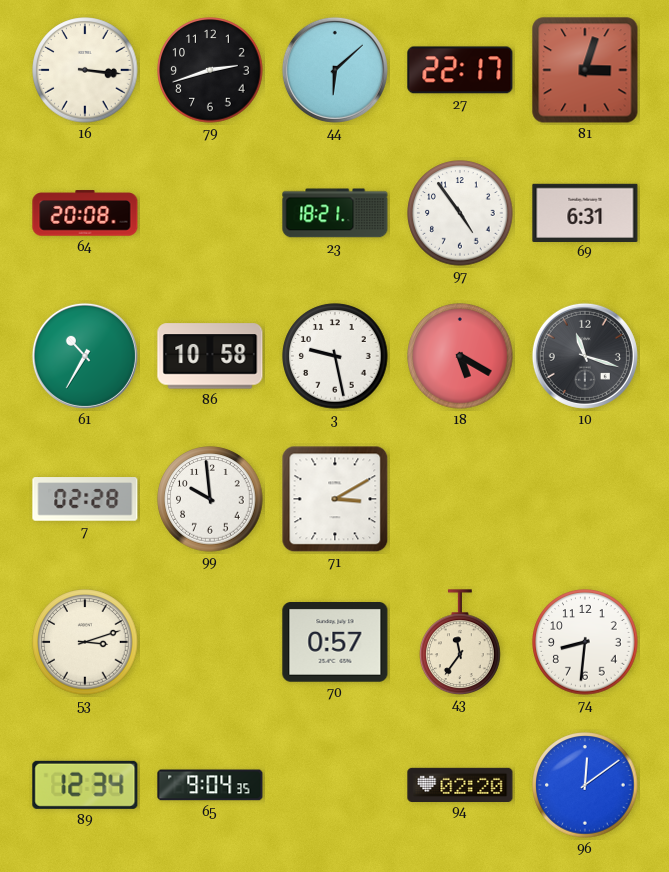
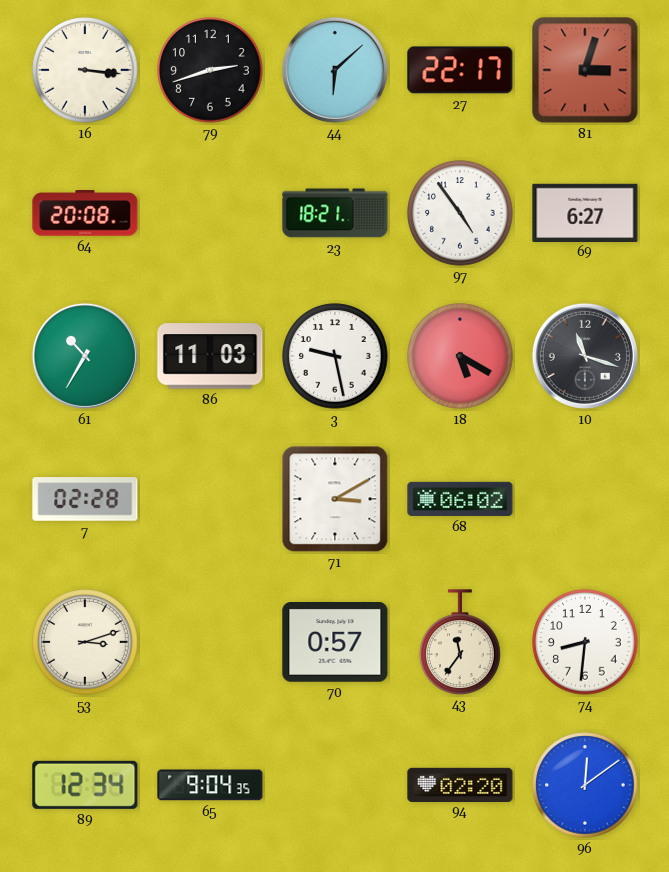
69: 6:31 -> 6:27 (585, 212)
86: 10:58 -> 11:03 (210, 356)
99: 9:59 -> none (210, 499)
68: none -> 06:02 (460, 499)
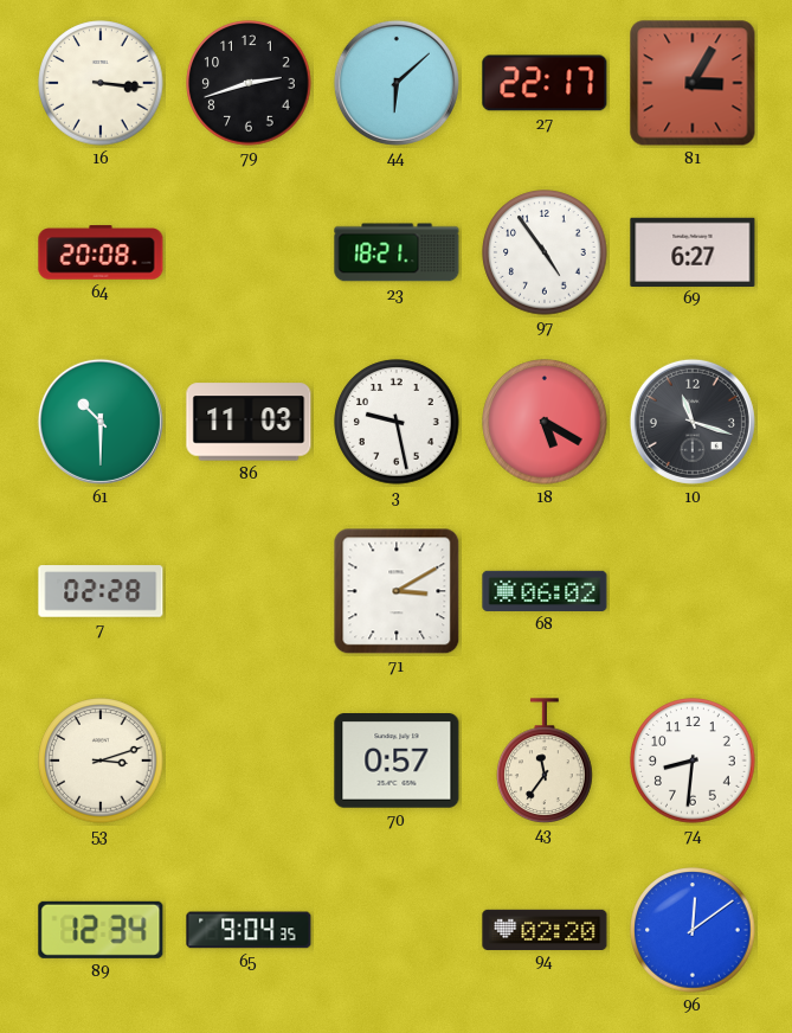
81: 3:03 -> 3:05 (693, 83)
61: 10:35 -> 10:30 (101, 422)
